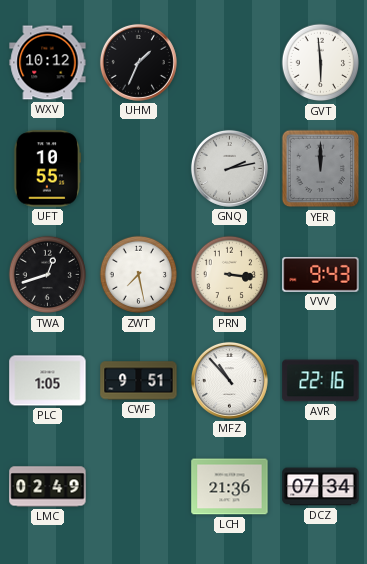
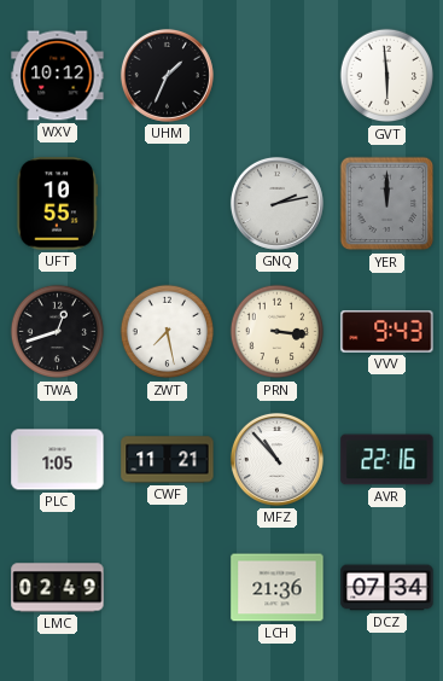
CWF: 9:51 -> 11:21 (168, 460)
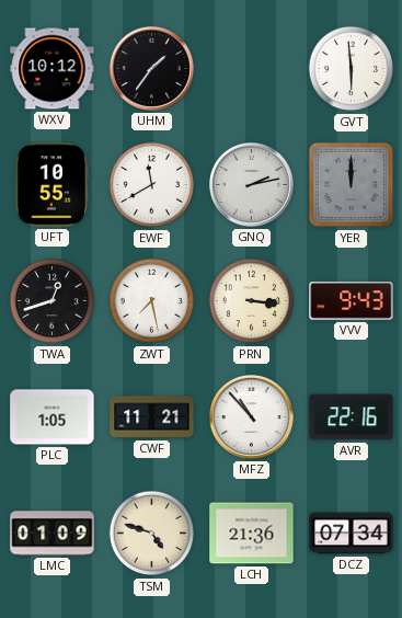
UHM: 1:34 -> 1:36 (151, 68)
EWF: none -> 11:40 (152, 185)
LMC: 02:49 -> 01:09 (53, 534)
TSM: none -> 4:48 (152, 534)
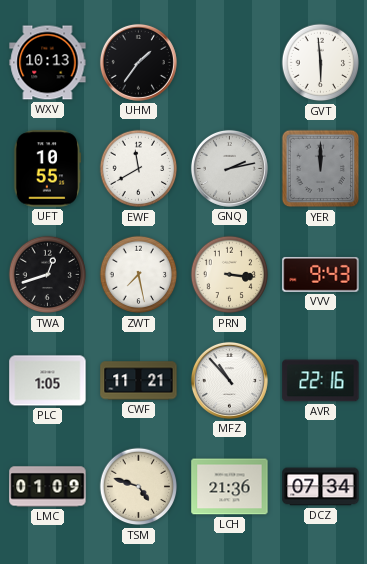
WXV: 10:12 -> 10:13 (48, 63)
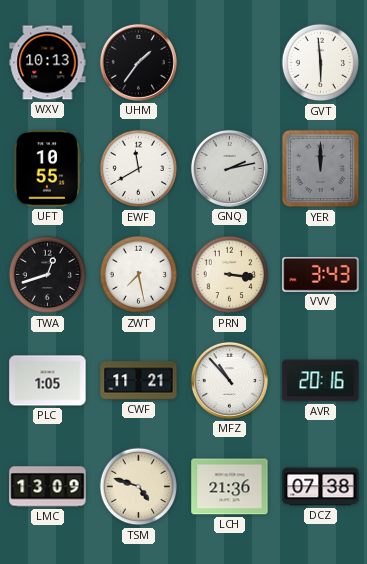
VVV: 9:43 -> 3:43 (321, 274)
AVR: 22:16 -> 20:16 (321, 381)
LMC: 01:09 -> 13:09 (48, 487)
DCZ: 07:34 -> 07:38 (321, 487)
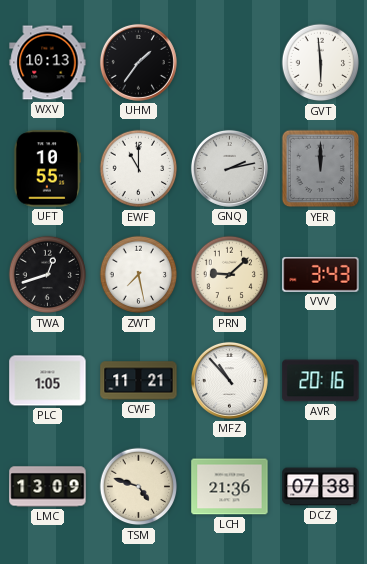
EWF: 11:40 -> 11:00 (139, 169)
PRN: 3:16 -> 9:08 (230, 275)
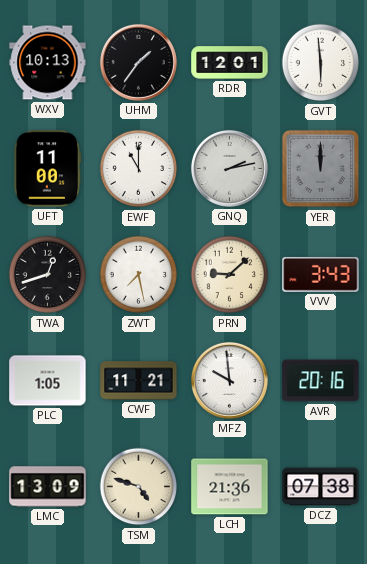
RDR: none -> 12:01 (230, 63)
UFT: 10:55 -> 11:00 (48, 169)
MFZ: 10:53 -> 9:59 (229, 380)
